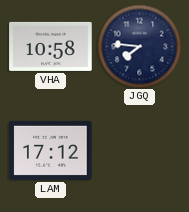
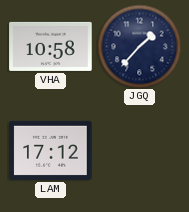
JGQ: 7:46 -> 1:37 (139, 46)
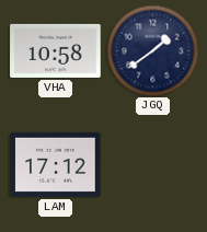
JGQ: 1:37 -> 1:39 (152, 50)
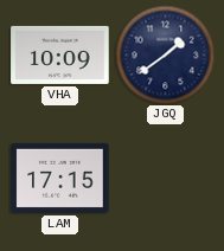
VHA: 10:58 -> 10:09 (60, 54)
LAM: 17:12 -> 17:15 (60, 178)
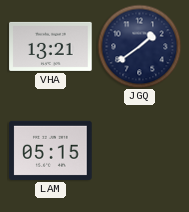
VHA: 10:09 -> 13:21 (51, 46)
LAM: 17:15 -> 05:15 (51, 150)
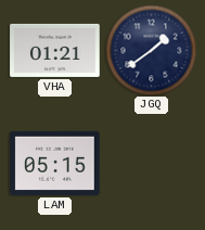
VHA: 13:21 -> 01:21 (55, 50)
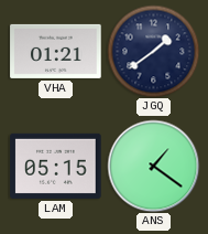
ANS: none -> 1:21 (153, 166)
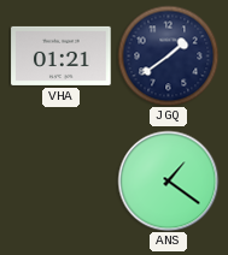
LAM: 05:15 -> none (56, 166)
